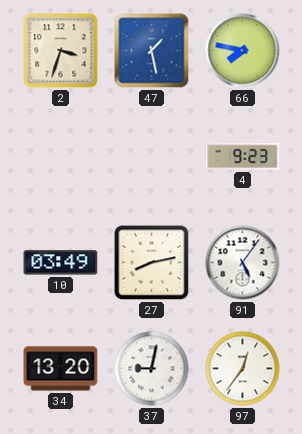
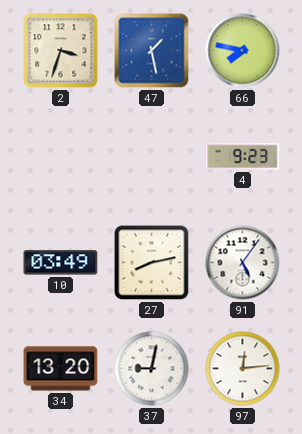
97: 12:36 -> 12:14 (243, 369)
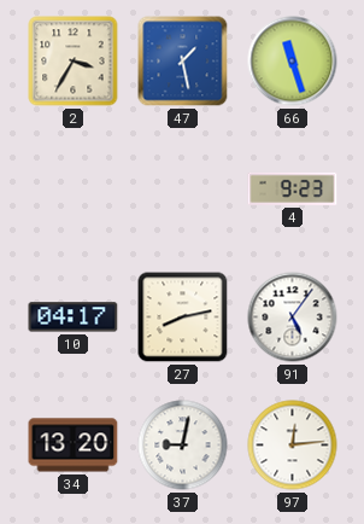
2: 3:33 -> 3:35 (74, 62)
66: 7:47 -> 11:27 (293, 62)
10: 03:49 -> 04:17 (74, 318)
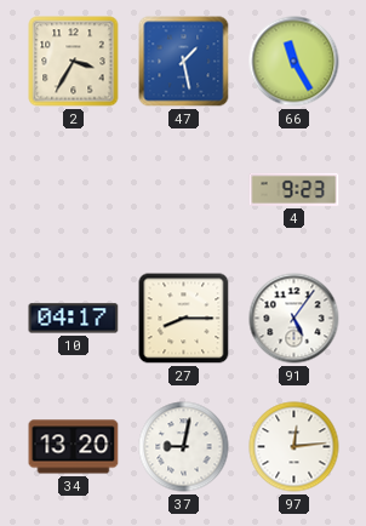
66: 11:27 -> 11:25 (294, 62)
27: 8:13 -> 8:15 (184, 319)
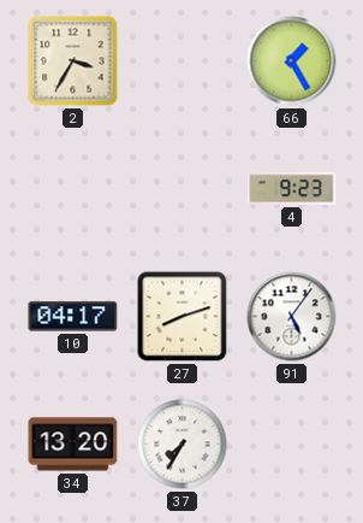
47: 1:28 -> none (184, 62)
66: 11:25 -> 1:25 (292, 61)
27: 8:15 -> 8:12 (183, 317)
37: 9:02 -> 7:35 (183, 445)
97: 12:14 -> none (294, 447)
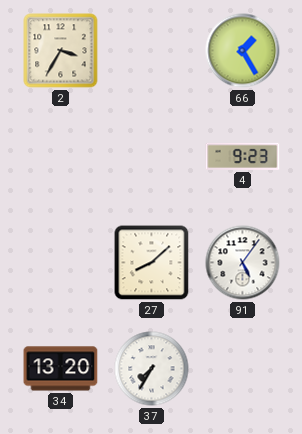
10: 04:17 -> none (73, 317)
27: 8:12 -> 8:08 (152, 263)
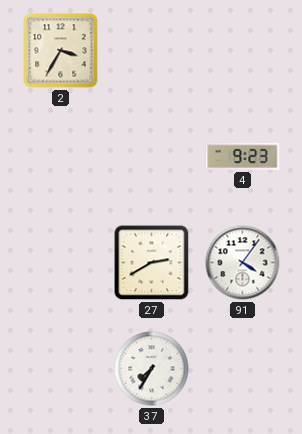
66: 1:25 -> none (243, 51)
27: 8:08 -> 2:40 (152, 263)
91: 5:06 -> 4:06 (243, 263)
34: 13:20 -> none (61, 369)
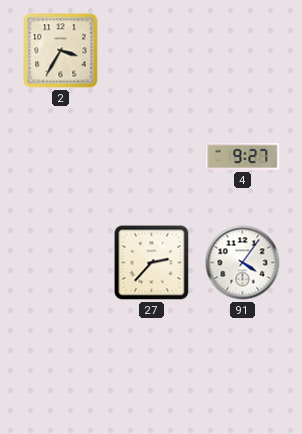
4: 9:23 -> 9:27 (243, 156)
27: 2:40 -> 2:37 (152, 263)
37: 7:35 -> none (152, 369)
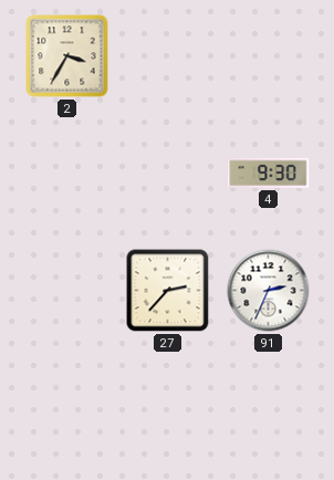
4: 9:27 -> 9:30 (269, 173)
91: 4:06 -> 2:34 (269, 291)
